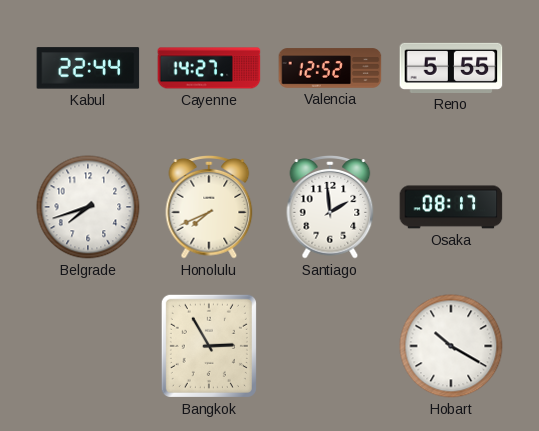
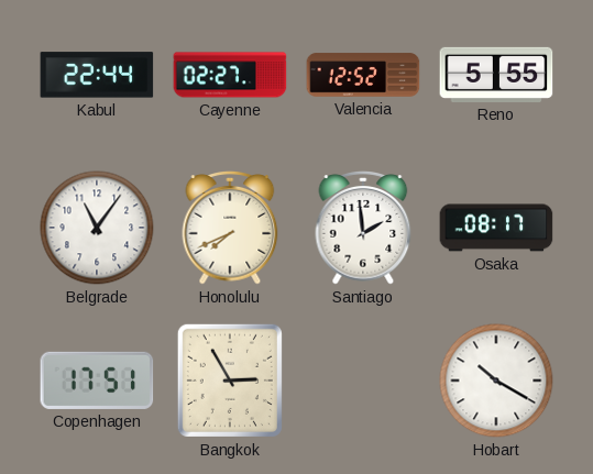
Cayenne: 14:27 -> 02:27 (230, 75)
Belgrade: 7:42 -> 11:06 (97, 228)
Copenhagen: none -> 17:51 (97, 381)
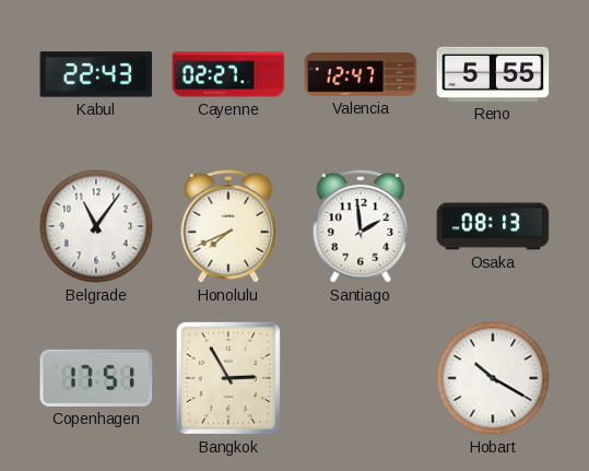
Kabul: 22:44 -> 22:43 (96, 74)
Valencia: 12:52 -> 12:47 (361, 74)
Osaka: 08:17 -> 08:13 (493, 226)
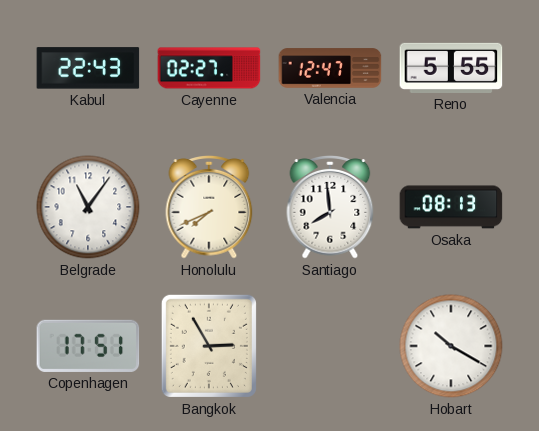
Santiago: 1:59 -> 7:59 (330, 208)
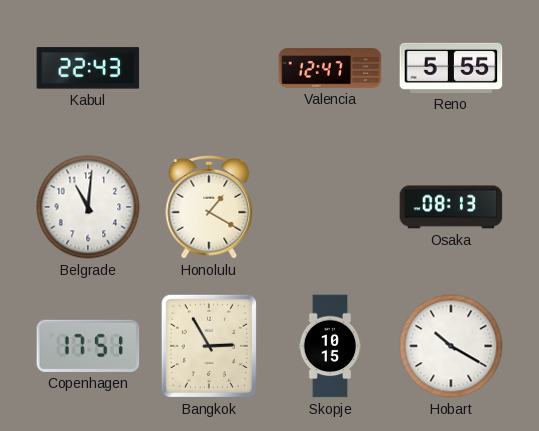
Cayenne: 02:27 -> none (209, 68)
Belgrade: 11:06 -> 11:01 (88, 207)
Honolulu: 7:41 -> 1:20 (209, 208)
Santiago: 7:59 -> none (330, 208)
Skopje: none -> 10:15 (330, 346)
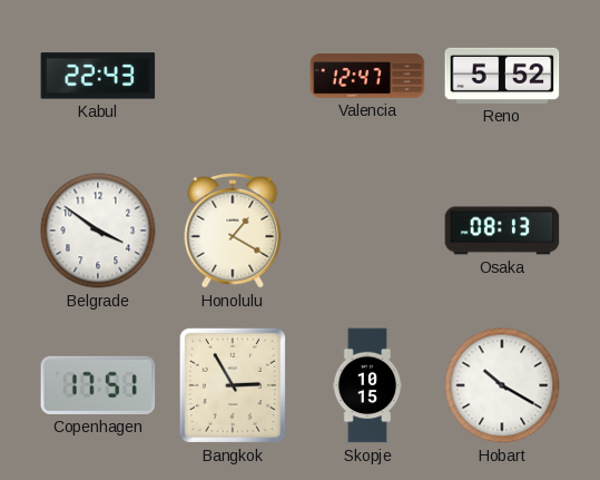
Reno: 5:55 -> 5:52 (502, 76)
Belgrade: 11:01 -> 3:51 (98, 231)
